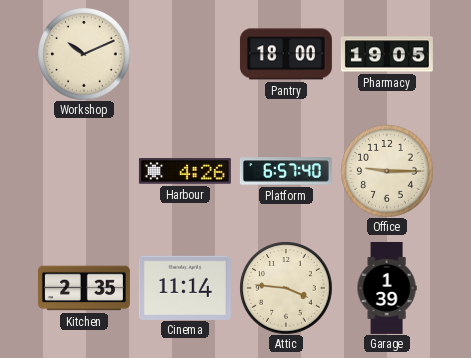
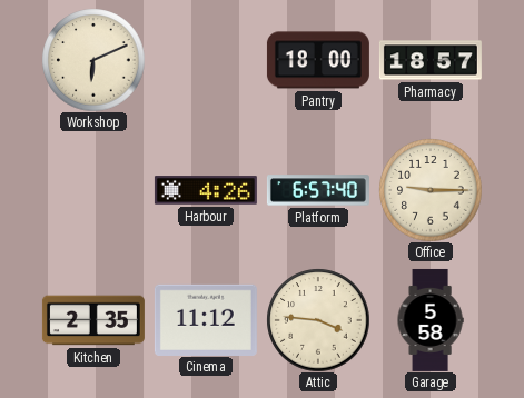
Workshop: 10:11 -> 6:11 (93, 60)
Pharmacy: 19:05 -> 18:57 (431, 60)
Cinema: 11:14 -> 11:12 (206, 319)
Garage: 1:39 -> 5:58 (431, 320)
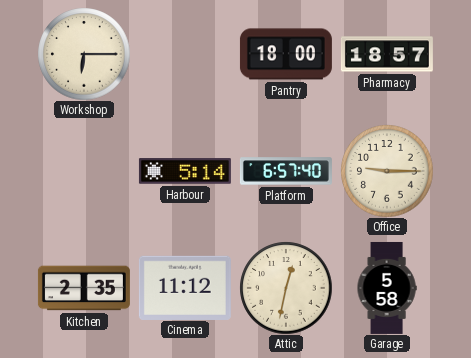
Workshop: 6:11 -> 6:15 (84, 54)
Harbour: 4:26 -> 5:14 (185, 171)
Attic: 3:46 -> 12:32 (286, 288)
